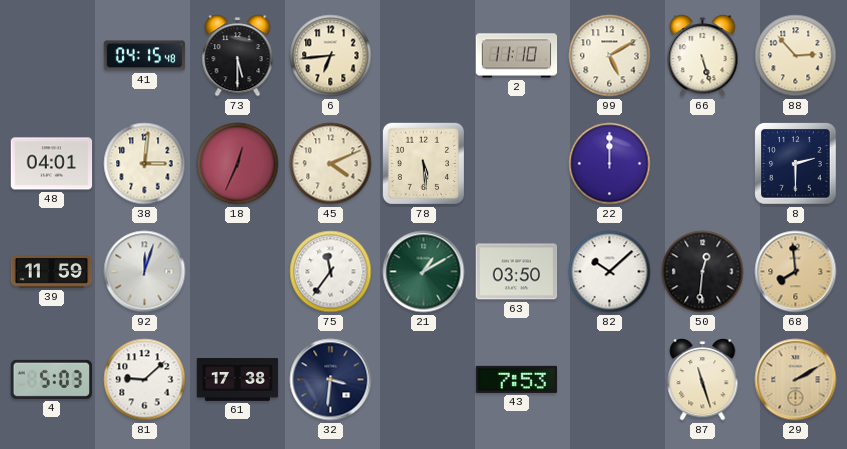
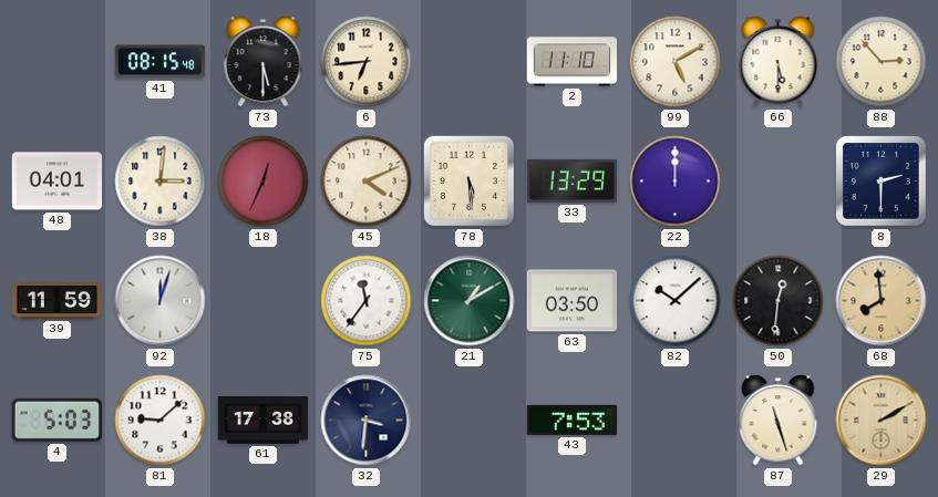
41: 04:15 -> 08:15 (161, 62)
66: 5:27 -> 5:30 (779, 62)
33: none -> 13:29 (573, 180)
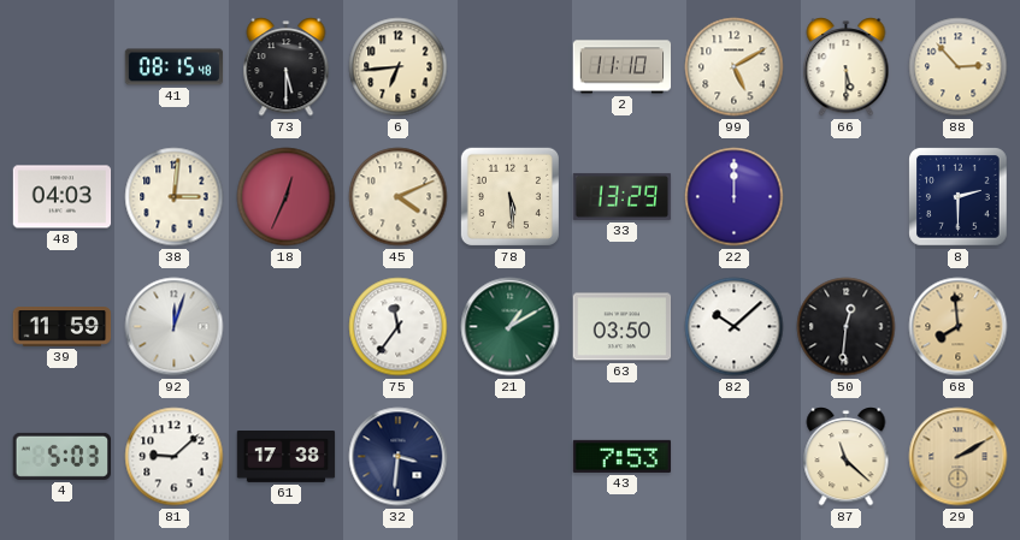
48: 04:01 -> 04:03 (63, 197)
87: 11:27 -> 11:22 (847, 457)
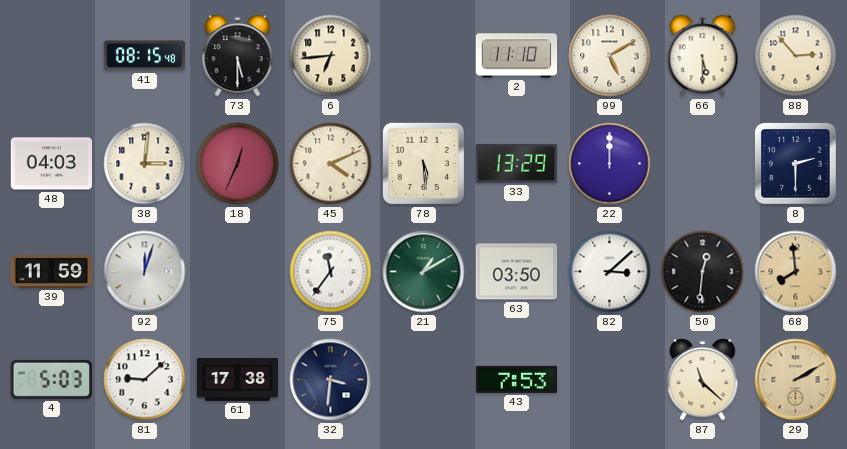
82: 10:08 -> 3:08 (610, 272)
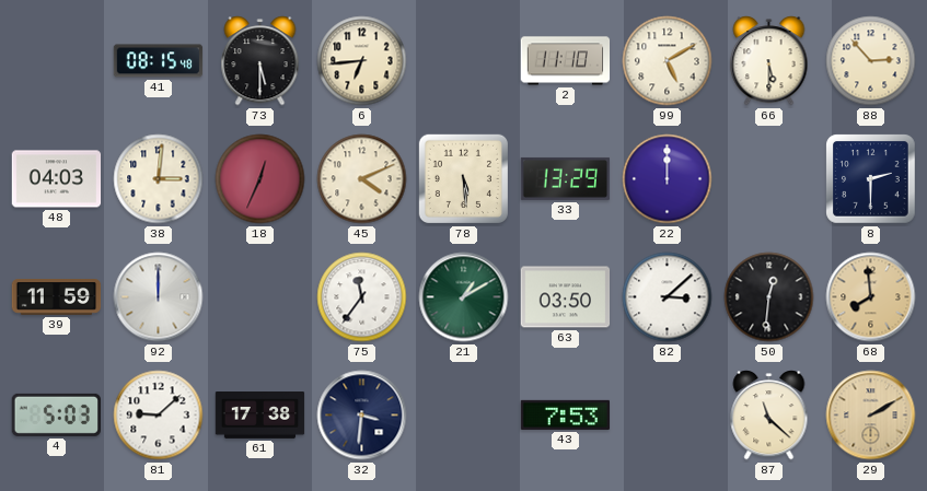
92: 12:03 -> 12:00 (159, 297)
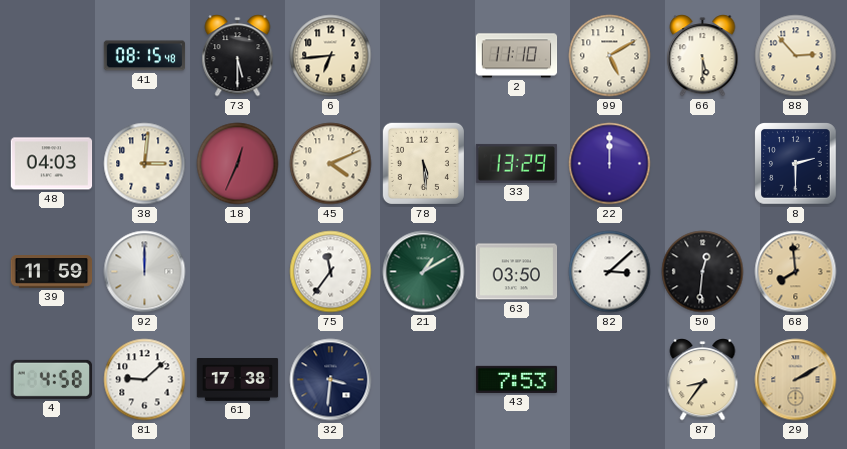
4: 5:03 -> 4:58 (51, 379)
87: 11:22 -> 8:36 (703, 380)
